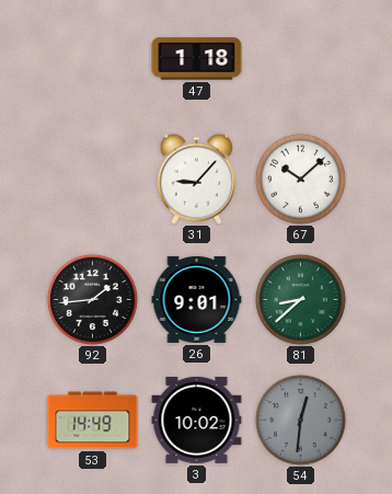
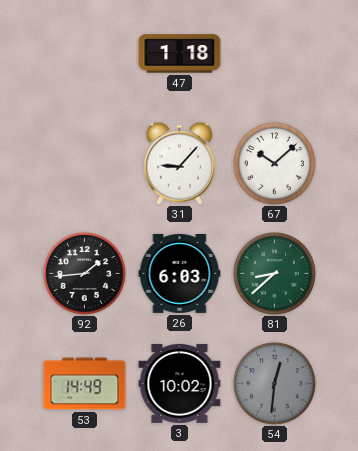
26: 9:01 -> 6:03 (180, 273)
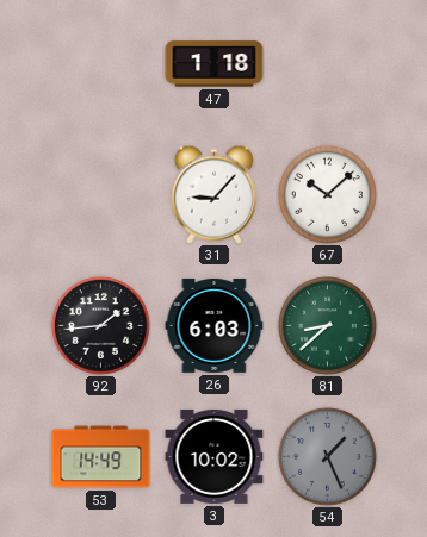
54: 12:31 -> 1:26 (327, 456)
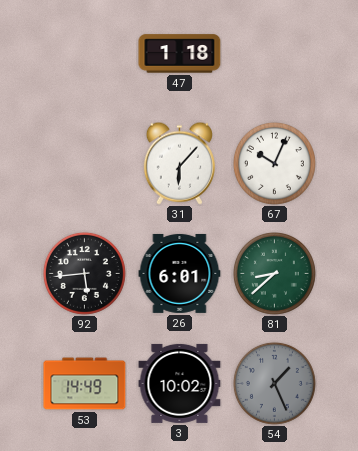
31: 9:07 -> 6:07 (179, 163)
67: 10:08 -> 10:04 (274, 163)
92: 1:44 -> 5:44 (84, 273)
26: 6:03 -> 6:01 (180, 273)
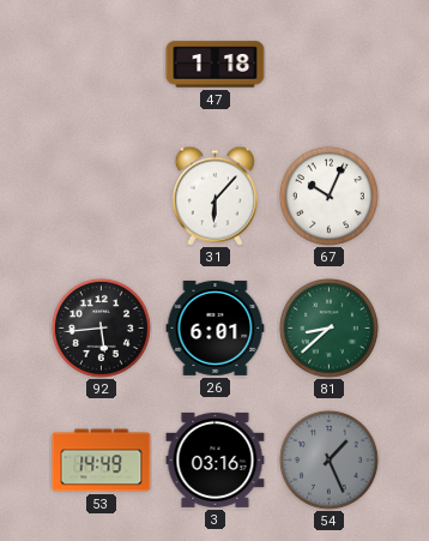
3: 10:02 -> 03:16 (216, 459)
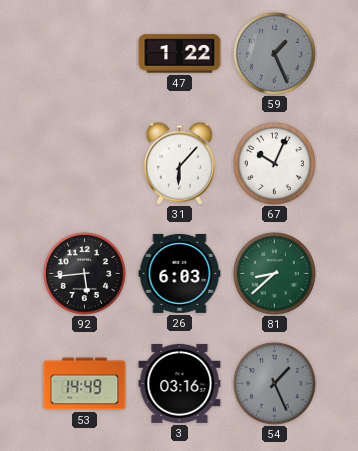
47: 1:18 -> 1:22 (180, 54)
59: none -> 1:26 (274, 53)
26: 6:01 -> 6:03 (180, 273)
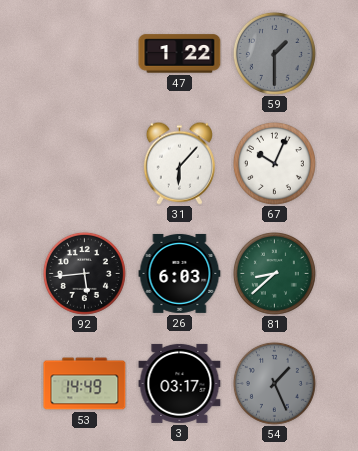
59: 1:26 -> 1:30 (274, 53)
3: 03:16 -> 03:17 (180, 383)
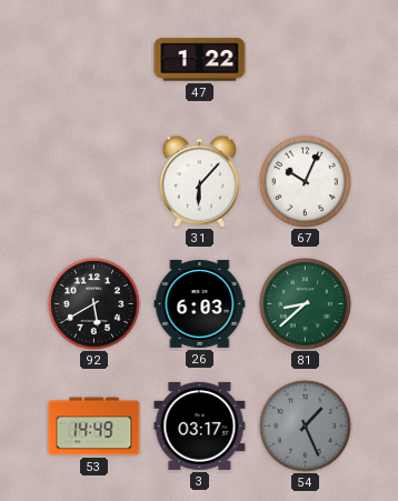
59: 1:30 -> none (274, 53)
92: 5:44 -> 5:40 (93, 303)
